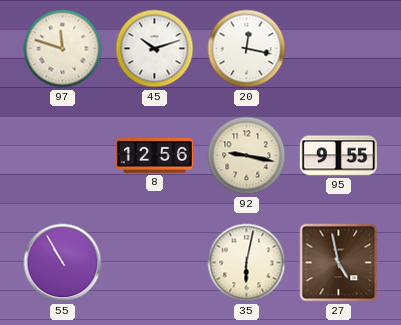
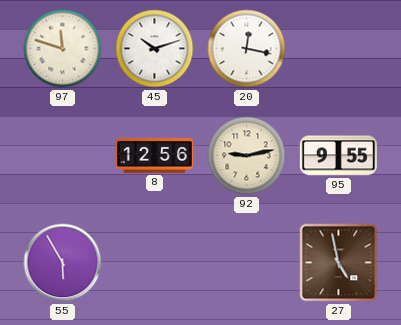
92: 9:17 -> 9:13 (247, 156)
55: 10:55 -> 5:55 (63, 263)
35: 6:02 -> none (247, 263)
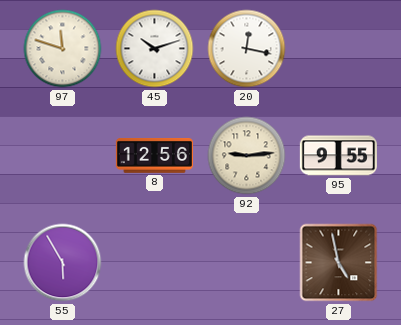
92: 9:13 -> 9:14 (247, 156)
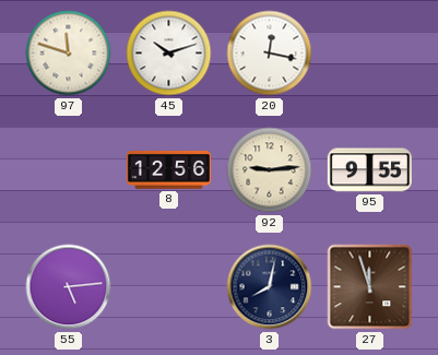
55: 5:55 -> 5:14 (69, 287)
3: none -> 8:02 (270, 287)
27: 4:58 -> 11:57 (370, 287)
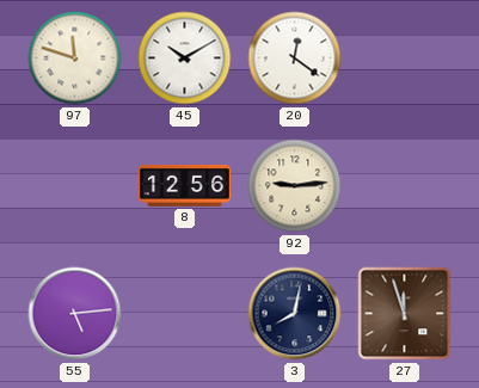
45: 10:12 -> 10:10 (185, 58)
20: 12:17 -> 12:21 (295, 58)
95: 9:55 -> none (369, 170)
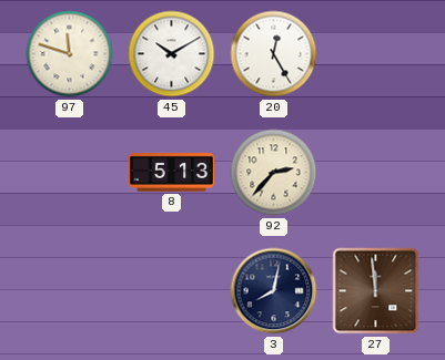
20: 12:21 -> 12:25 (274, 54)
8: 12:56 -> 5:13 (171, 173)
92: 9:14 -> 2:37 (274, 173)
55: 5:14 -> none (75, 314)
27: 11:57 -> 11:59 (376, 291)
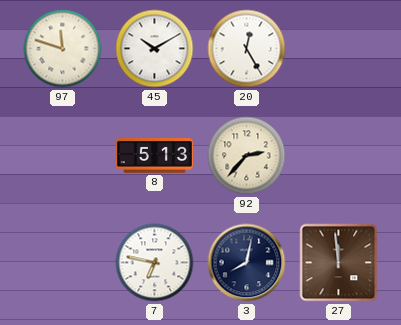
7: none -> 6:47 (155, 263)
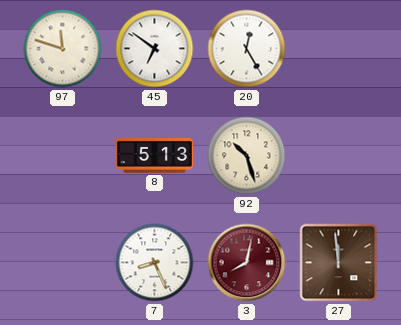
45: 10:10 -> 6:51 (155, 49)
92: 2:37 -> 10:27 (247, 156)
7: 6:47 -> 8:26 (155, 263)
3 dial: navy -> burgundy (247, 263)
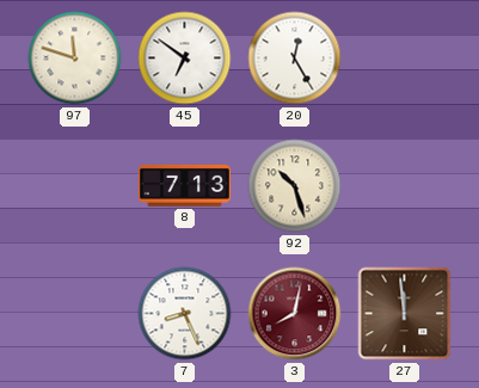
8: 5:13 -> 7:13 (184, 186)
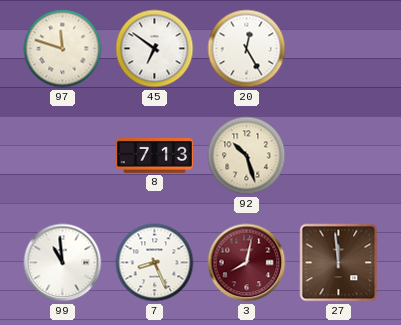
99: none -> 10:59 (63, 263)
